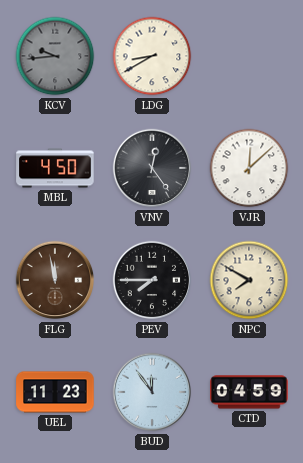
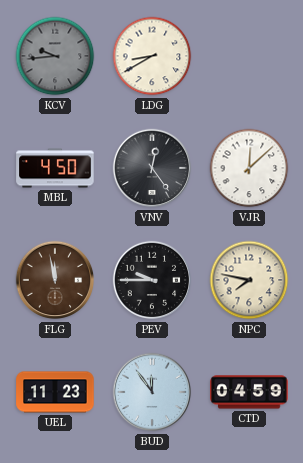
PEV: 7:45 -> 9:45 (152, 280)
NPC: 7:50 -> 7:47 (249, 280)
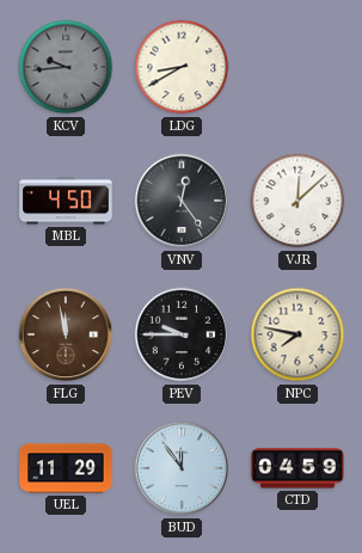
UEL: 11:23 -> 11:29 (66, 468)
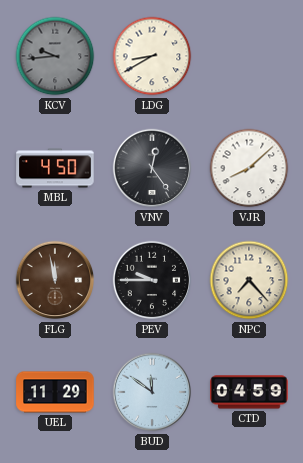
VJR: 12:08 -> 8:08 (249, 168)
NPC: 7:47 -> 7:23 (249, 280)
BUD: 11:54 -> 11:51 (152, 392)
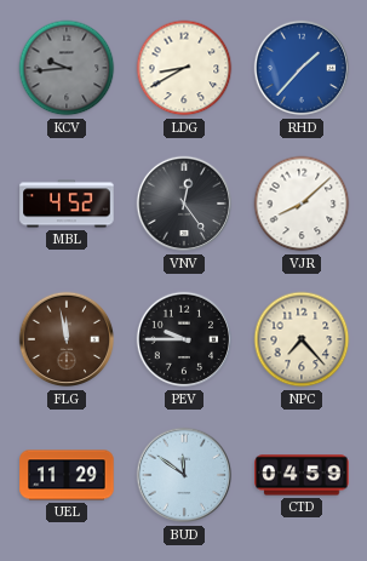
RHD: none -> 1:37 (302, 68)
MBL: 4:50 -> 4:52 (67, 204)
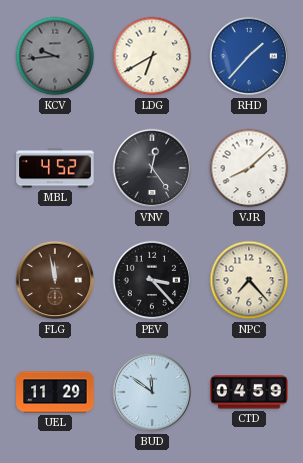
LDG: 8:40 -> 6:40 (152, 56)
PEV: 9:45 -> 3:23 (152, 280)
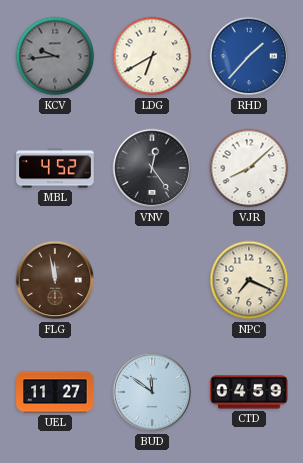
PEV: 3:23 -> none (152, 280)
NPC: 7:23 -> 7:19 (249, 280)
UEL: 11:29 -> 11:27 (55, 392)
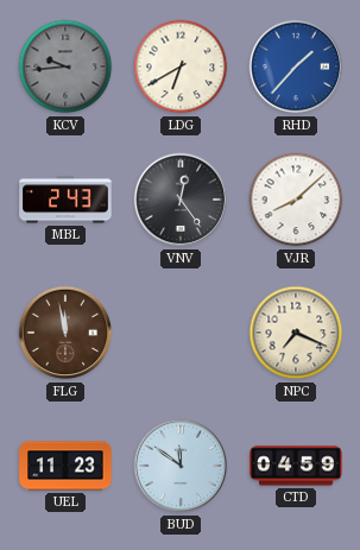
MBL: 4:52 -> 2:43 (65, 200)
UEL: 11:27 -> 11:23 (65, 466)
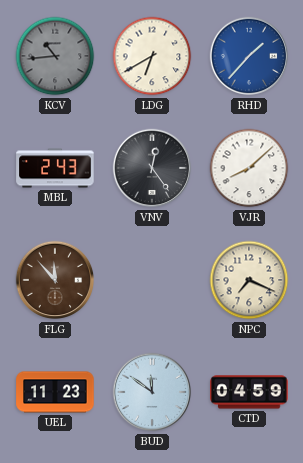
KCV: 9:44 -> 10:44 (55, 56)
FLG: 11:58 -> 11:53 (55, 280)
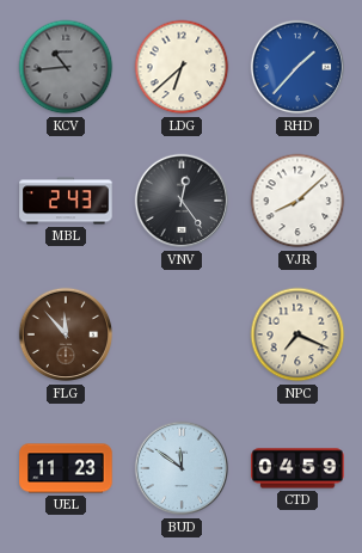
LDG: 6:40 -> 6:38 (182, 67)
